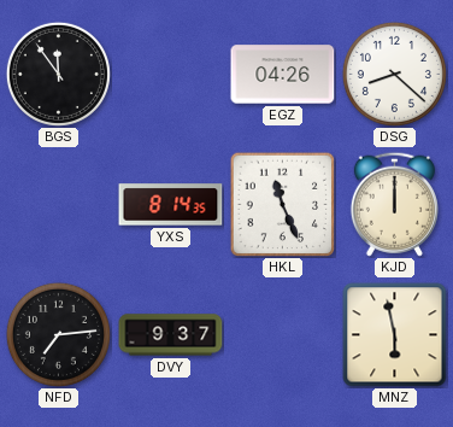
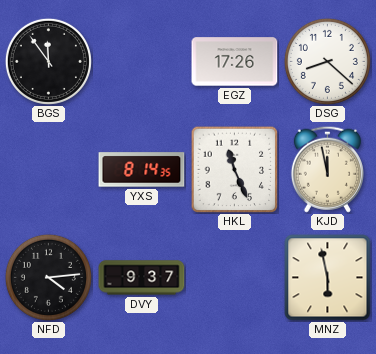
EGZ: 04:26 -> 17:26 (235, 62)
KJD: 12:00 -> 11:58 (327, 169)
NFD: 7:14 -> 4:14 (48, 277)
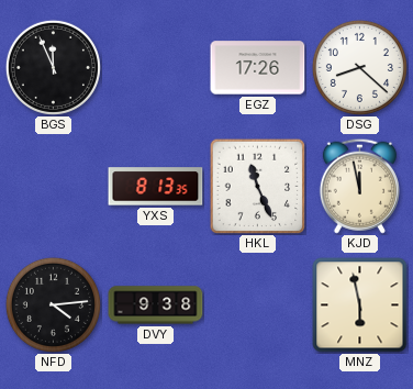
BGS: 11:54 -> 11:56 (53, 67)
YXS: 8:14 -> 8:13 (156, 187)
DVY: 9:37 -> 9:38 (156, 305)
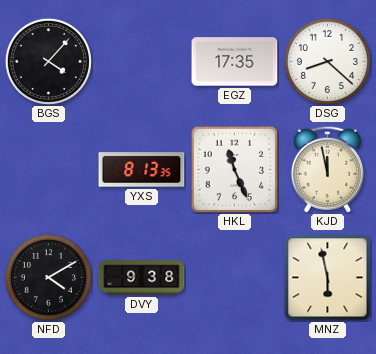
BGS: 11:56 -> 4:07 (48, 61)
EGZ: 17:26 -> 17:35 (235, 62)
NFD: 4:14 -> 4:10 (48, 277)
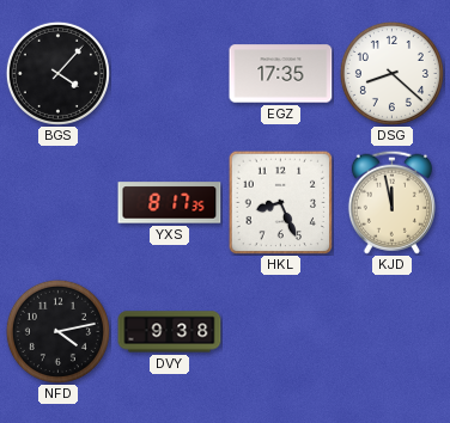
YXS: 8:13 -> 8:17 (170, 203)
HKL: 11:26 -> 8:26 (280, 202)
NFD: 4:10 -> 4:13 (57, 331)
MNZ: 5:58 -> none (328, 278)
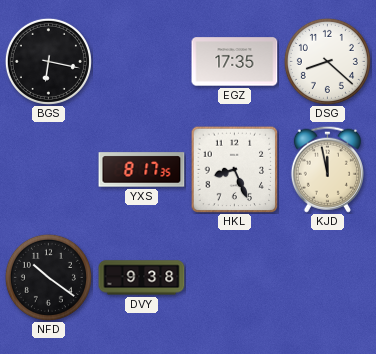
BGS: 4:07 -> 6:17 (48, 61)
NFD: 4:13 -> 10:21 (48, 277)
